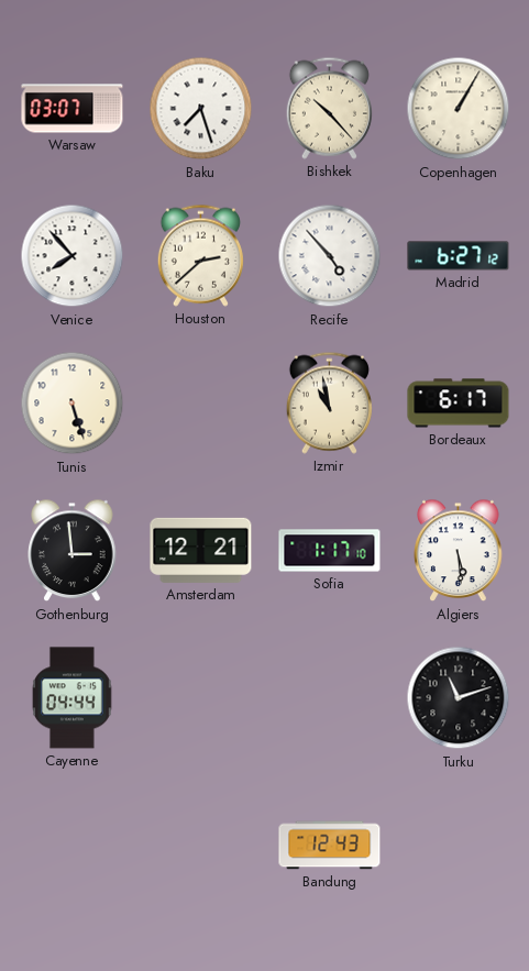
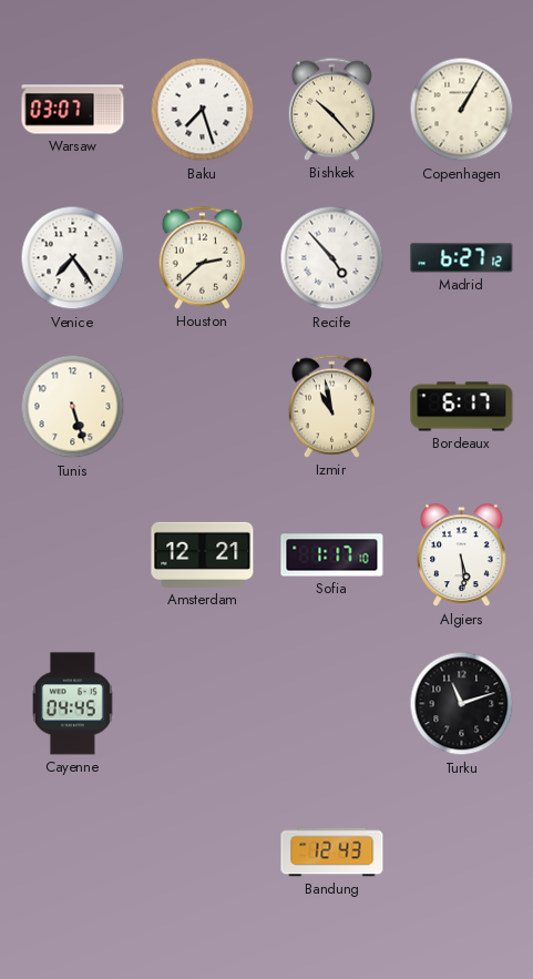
Venice: 7:53 -> 7:24 (73, 258)
Gothenburg: 2:59 -> none (73, 551)
Cayenne: 04:44 -> 04:45 (73, 704)
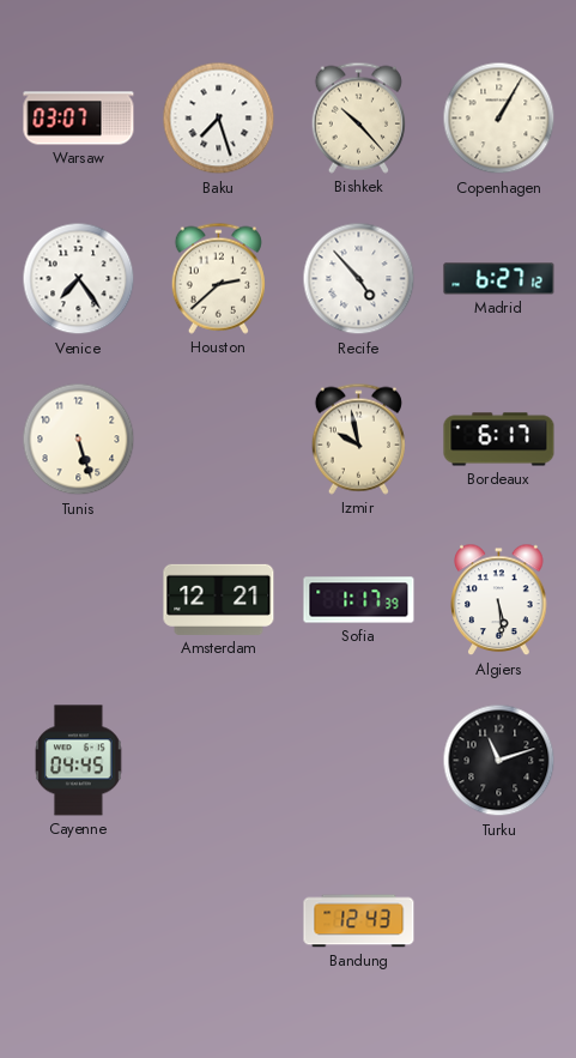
Izmir: 10:58 -> 9:58 (358, 439)
Sofia: 1:17:10 -> 1:17:39 (359, 600)
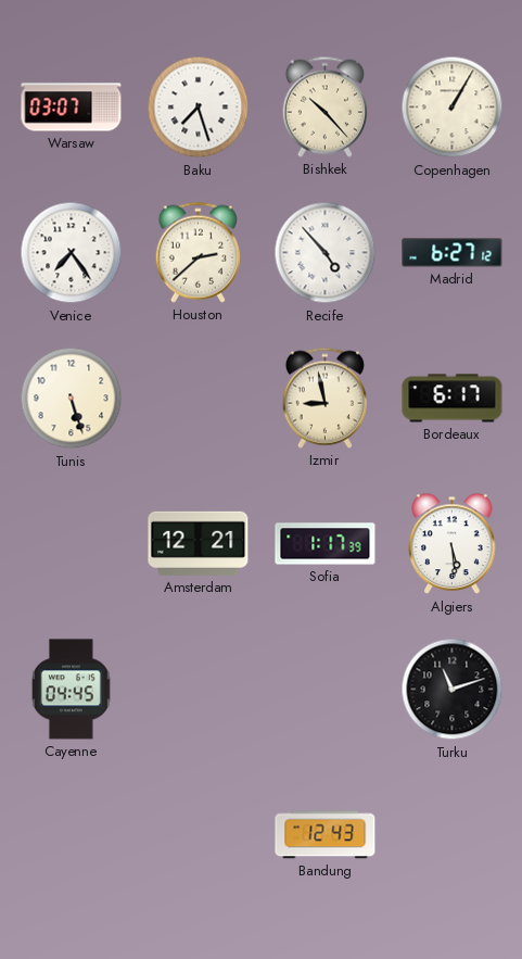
Izmir: 9:58 -> 8:58 (324, 398)
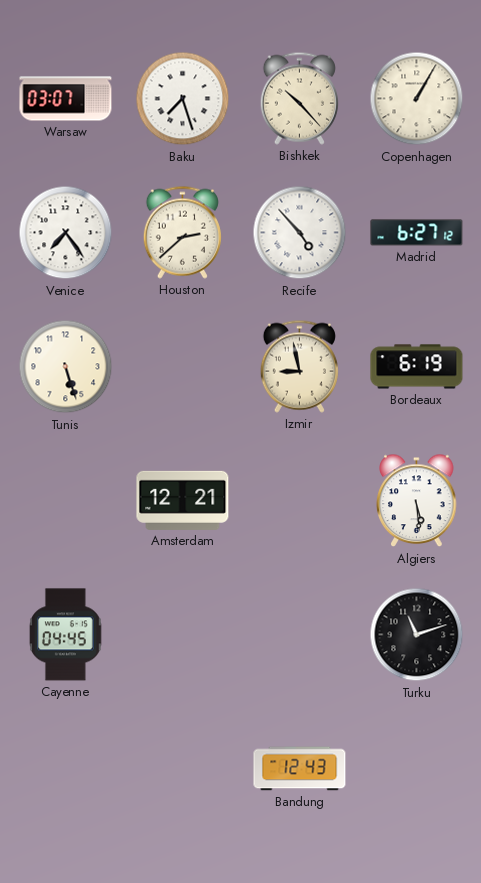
Bordeaux: 6:17 -> 6:19 (417, 367)
Sofia: 1:17 -> none (326, 544)
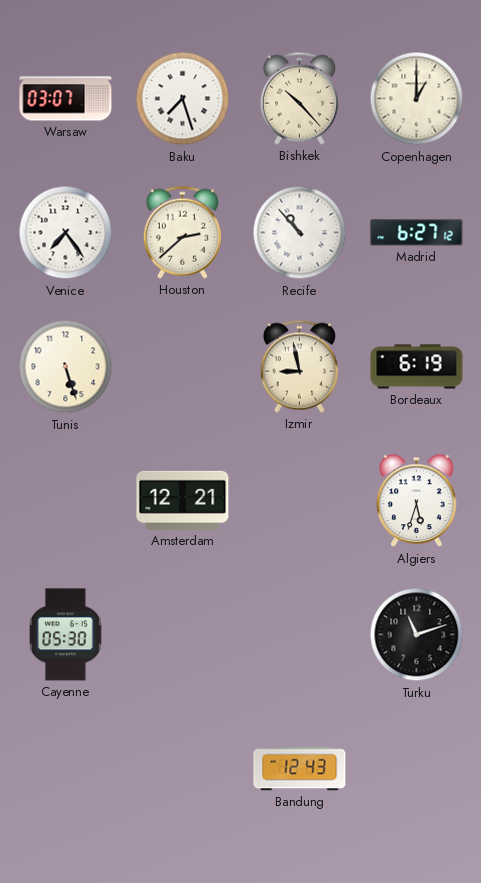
Copenhagen: 1:05 -> 1:00 (417, 99)
Recife: 4:53 -> 10:53 (300, 233)
Algiers: 5:29 -> 5:33 (417, 501)
Cayenne: 04:45 -> 05:30 (66, 635)
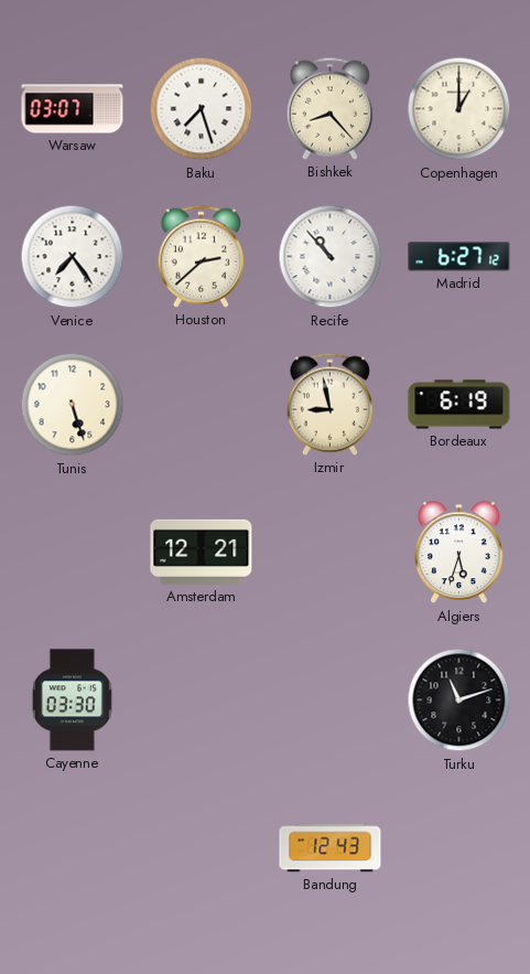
Bishkek: 10:23 -> 8:23 (329, 108)
Cayenne: 05:30 -> 03:30 (73, 700)
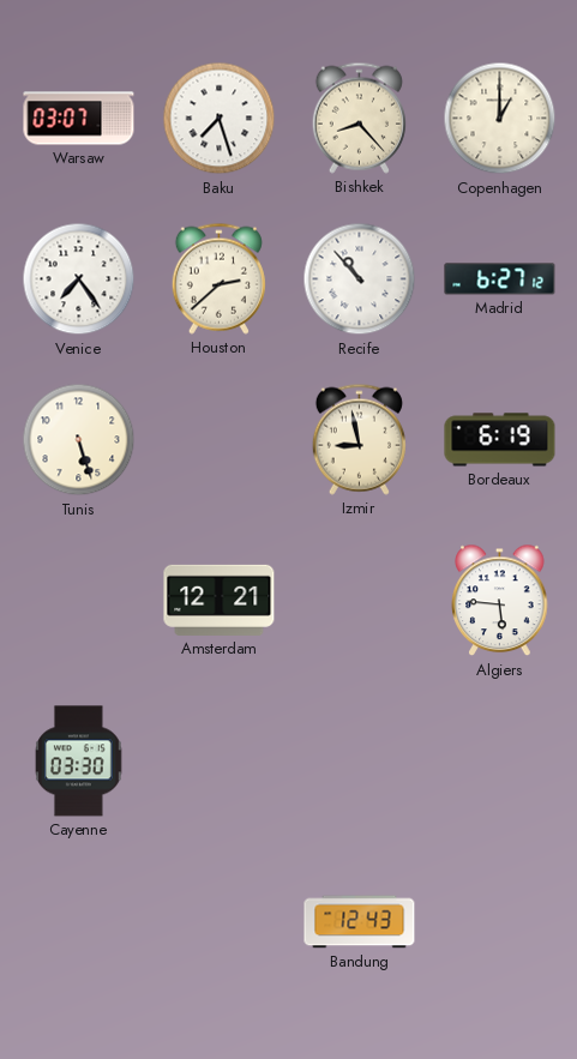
Algiers: 5:33 -> 5:46 (500, 601)
Turku: 11:12 -> none (459, 700)
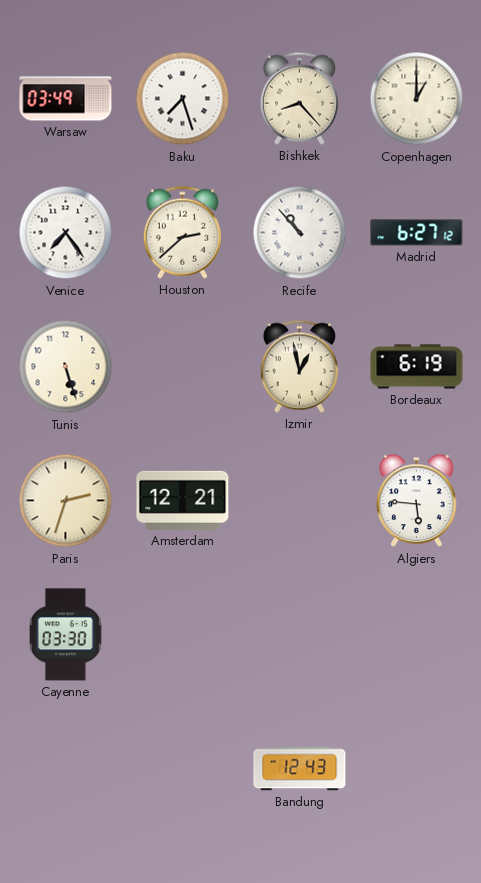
Warsaw: 03:07 -> 03:49 (66, 99)
Izmir: 8:58 -> 12:58 (299, 366)
Paris: none -> 2:33 (66, 501)
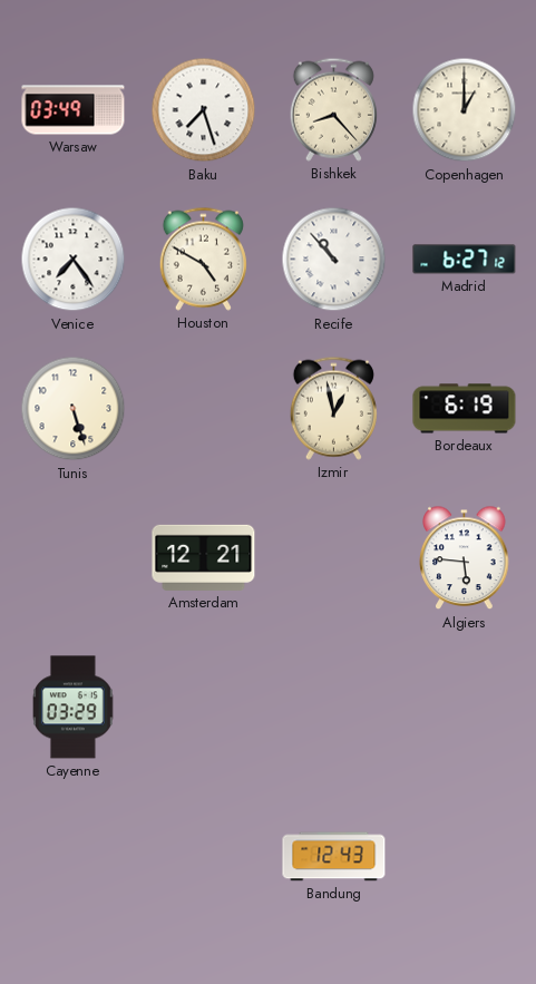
Houston: 2:38 -> 4:50 (203, 259)
Paris: 2:33 -> none (66, 501)
Cayenne: 03:30 -> 03:29 (74, 708)
